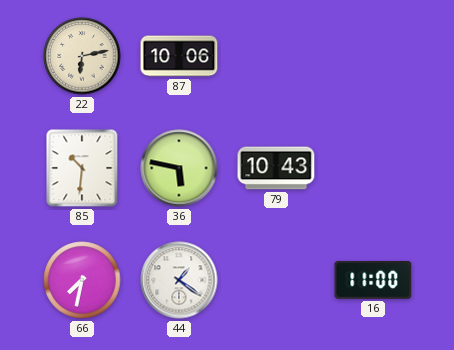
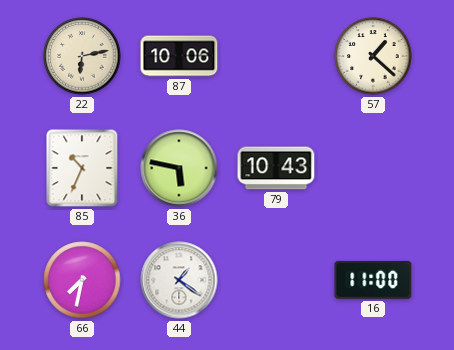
57: none -> 1:22 (373, 56)
85: 10:31 -> 10:34 (82, 168)
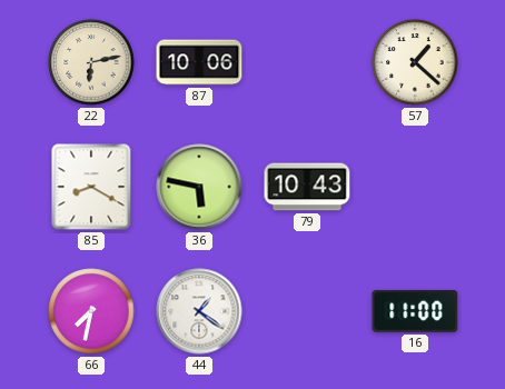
85: 10:34 -> 8:20 (91, 187)
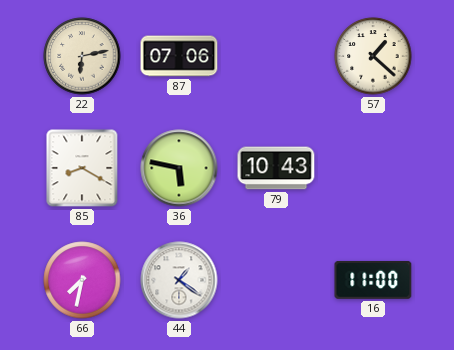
87: 10:06 -> 07:06 (179, 56)
